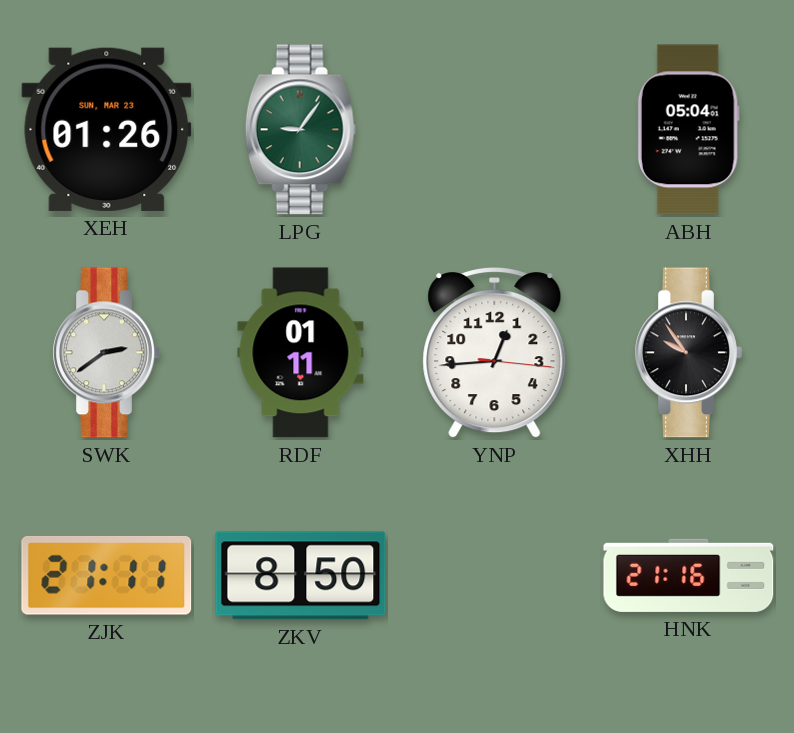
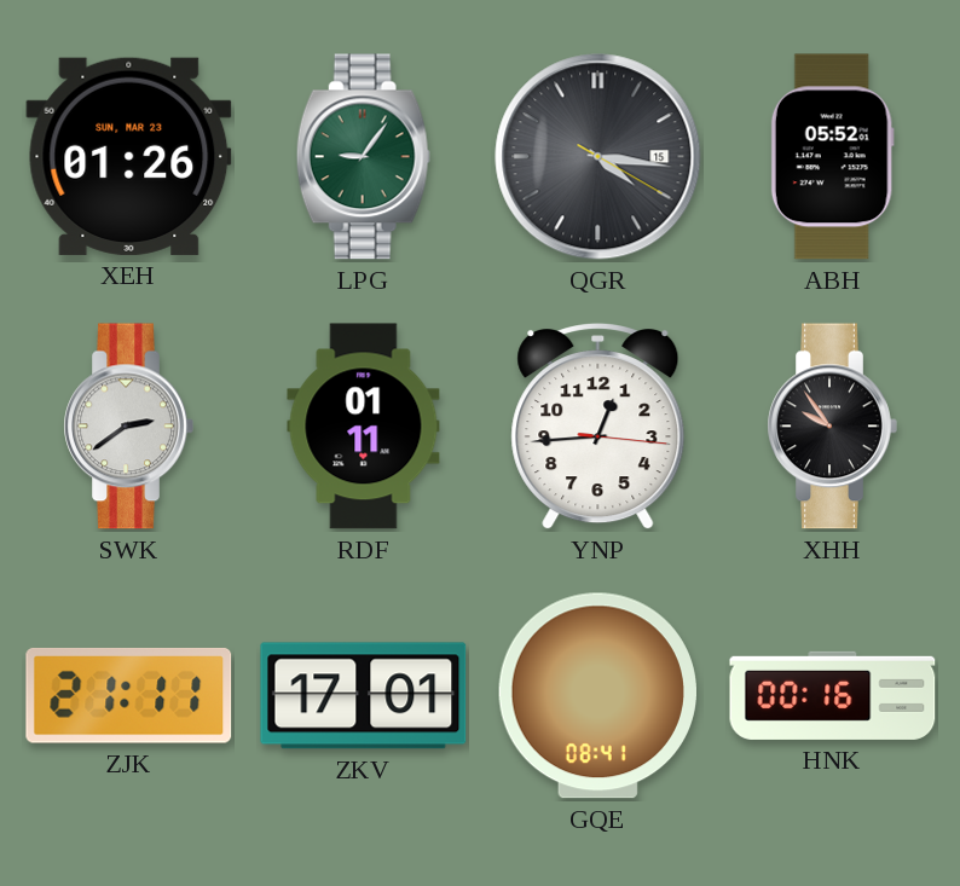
QGR: none -> 4:16 (598, 157)
ABH: 05:04 -> 05:52 (832, 157)
ZKV: 8:50 -> 17:01 (364, 696)
GQE: none -> 08:41 (597, 696)
HNK: 21:16 -> 00:16 (833, 695)
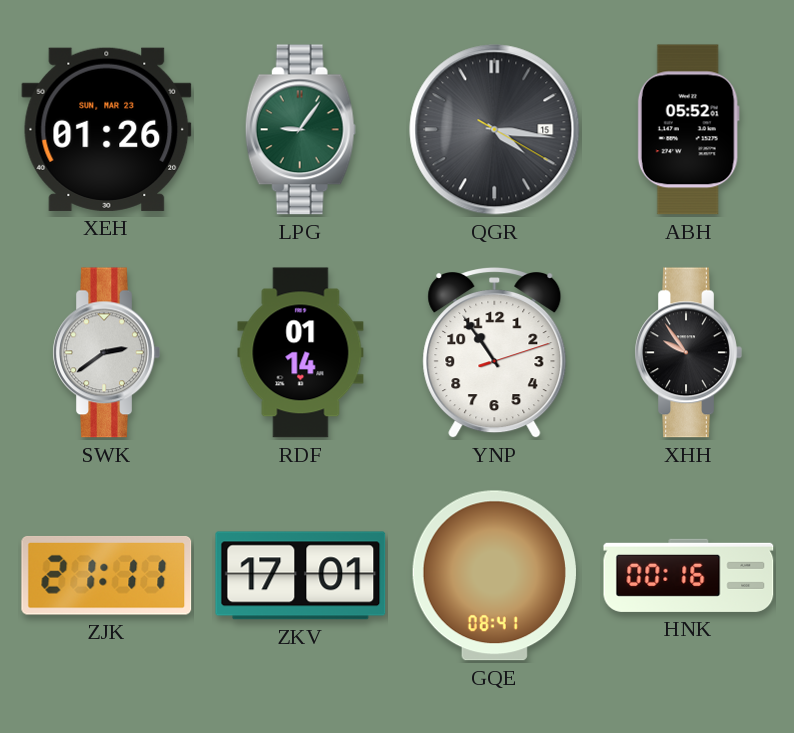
RDF: 01:11 -> 01:14 (301, 353)
YNP: 12:44 -> 10:54 (495, 354)
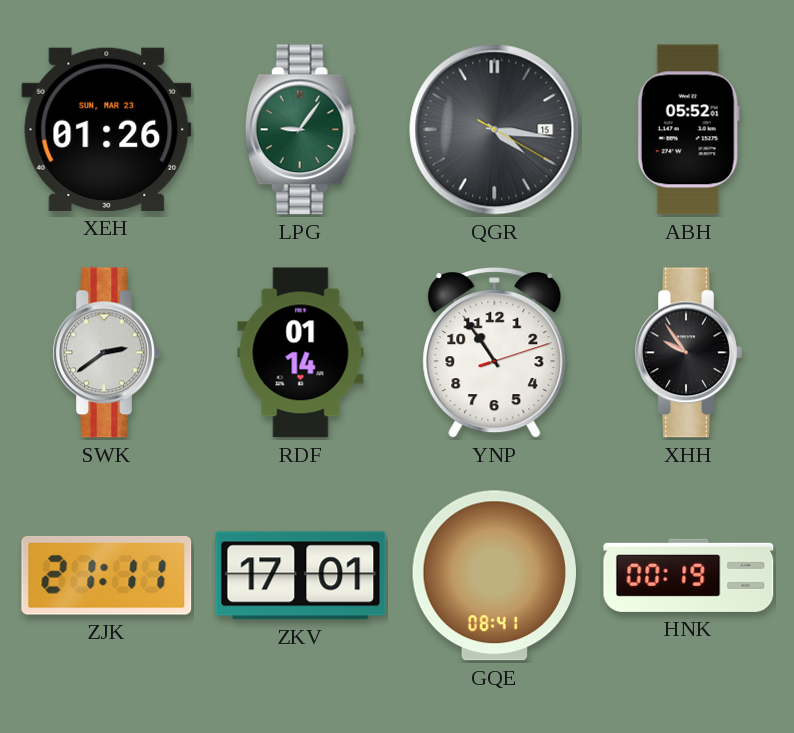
HNK: 00:16 -> 00:19 (689, 575)
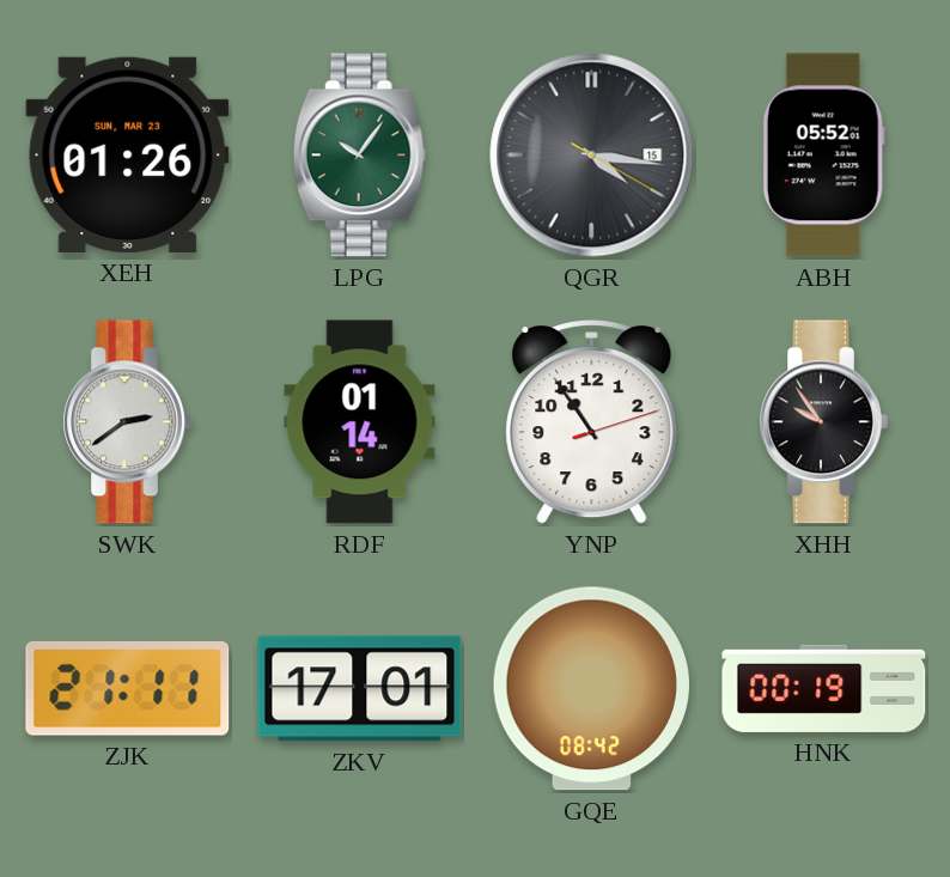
LPG: 9:06 -> 10:06 (359, 156)
GQE: 08:41 -> 08:42 (591, 689)
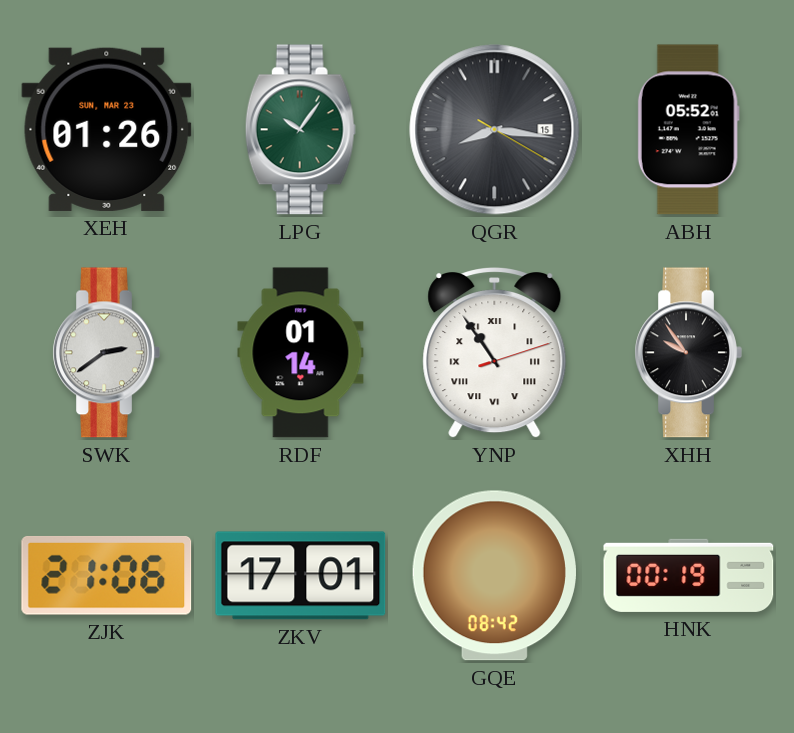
QGR: 4:16 -> 8:16 (495, 130)
YNP numerals: Arabic -> Roman (495, 354)
ZJK: 21:11 -> 21:06 (107, 575)
